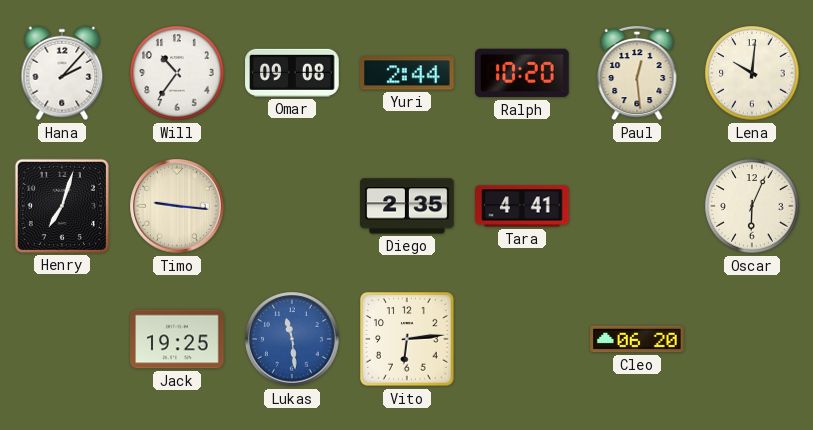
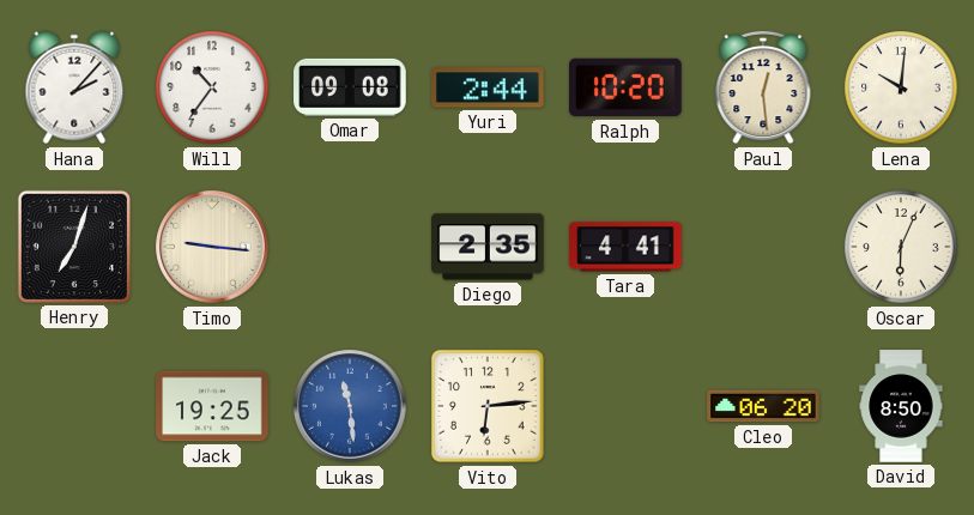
David: none -> 8:50 (901, 406)
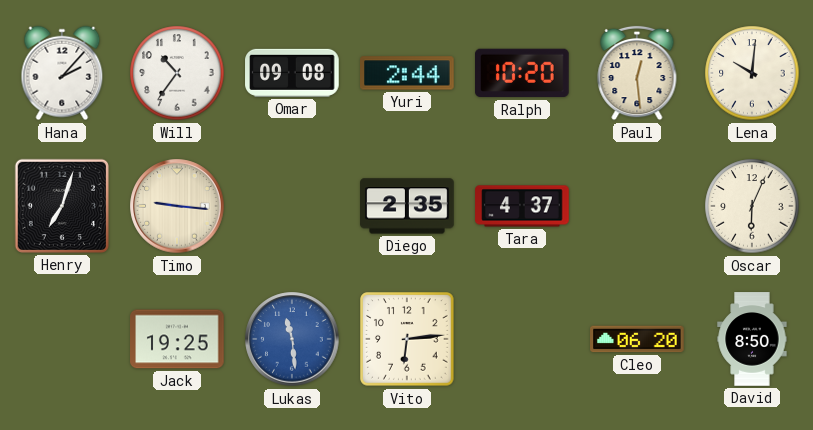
Tara: 4:41 -> 4:37 (522, 206)
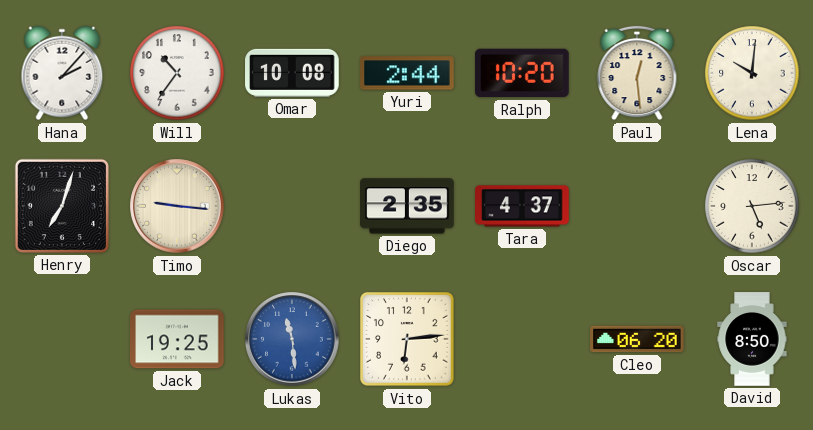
Omar: 09:08 -> 10:08 (292, 73)
Oscar: 6:04 -> 5:14 (752, 206)
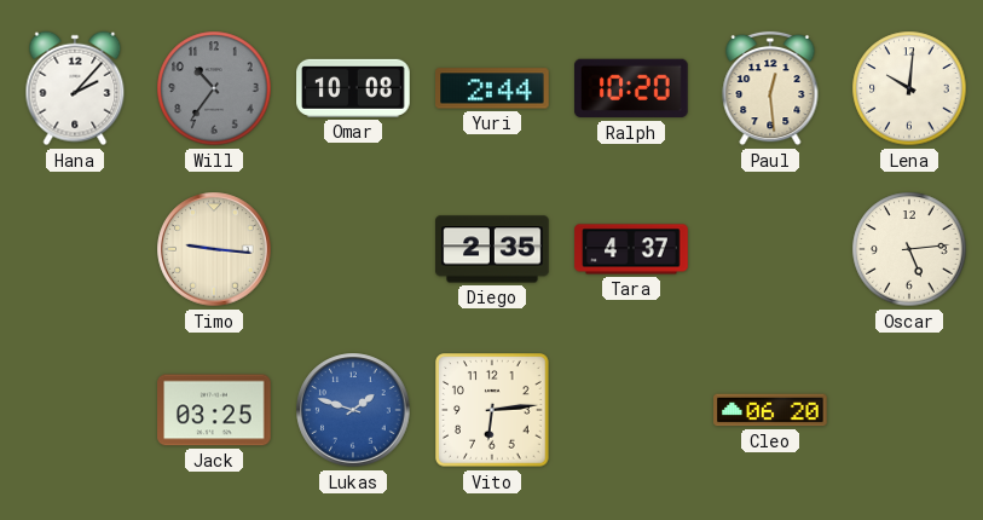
Will dial: white -> grey (214, 88)
Henry: 7:03 -> none (62, 206)
Jack: 19:25 -> 03:25 (214, 410)
Lukas: 11:29 -> 1:48 (353, 410)
David: 8:50 -> none (752, 339)
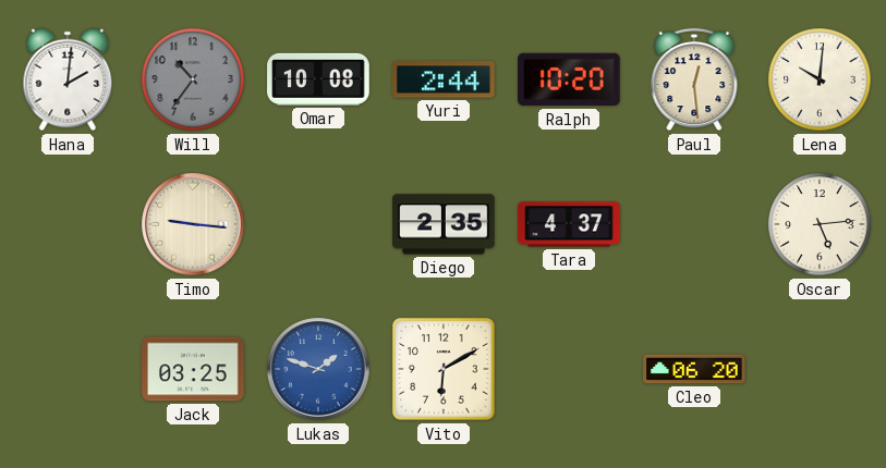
Hana: 2:07 -> 2:01 (68, 79)
Vito: 6:14 -> 6:10 (444, 369)
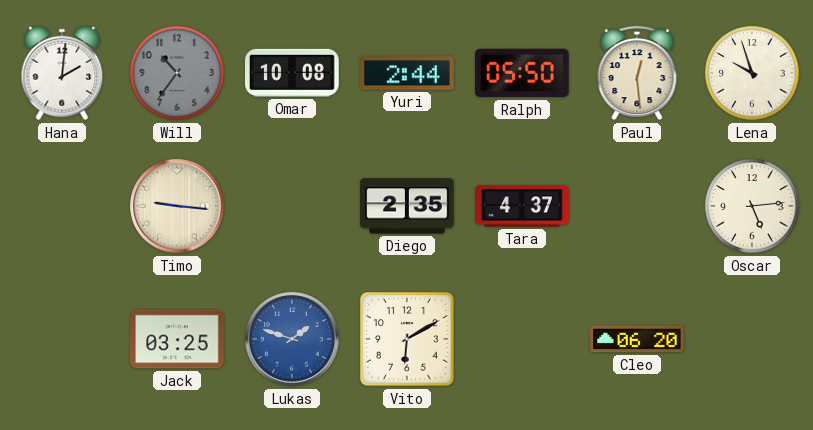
Ralph: 10:20 -> 05:50 (523, 73)
Lena: 10:01 -> 9:57 (752, 73)
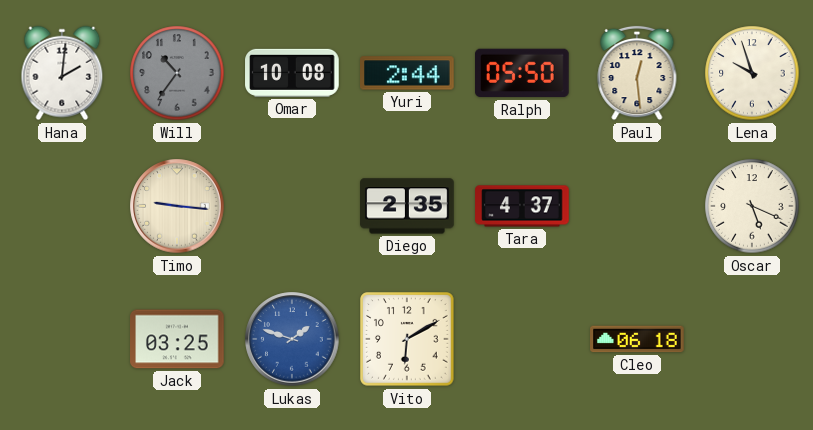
Oscar: 5:14 -> 5:19 (752, 206)
Cleo: 06:20 -> 06:18 (637, 339)
